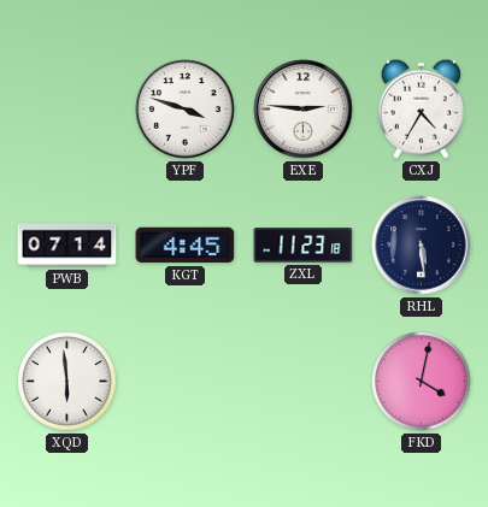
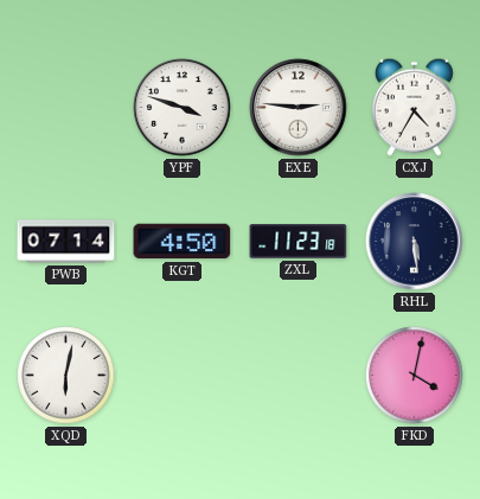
KGT: 4:45 -> 4:50 (183, 242)
XQD: 5:59 -> 6:02 (66, 376)
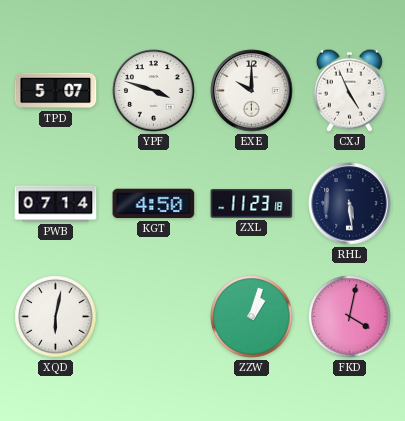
TPD: none -> 5:07 (56, 91)
EXE: 2:46 -> 10:00 (252, 91)
CXJ: 4:35 -> 4:56 (349, 90)
ZZW: none -> 1:03 (252, 317)
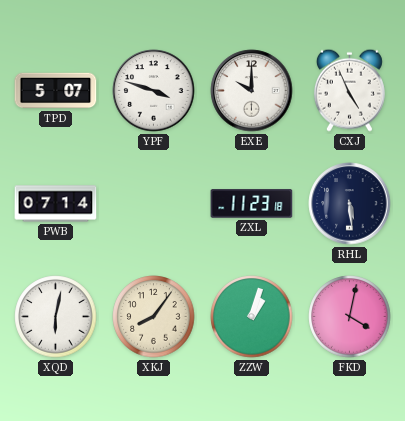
KGT: 4:50 -> none (154, 204)
XKJ: none -> 8:06 (154, 317)
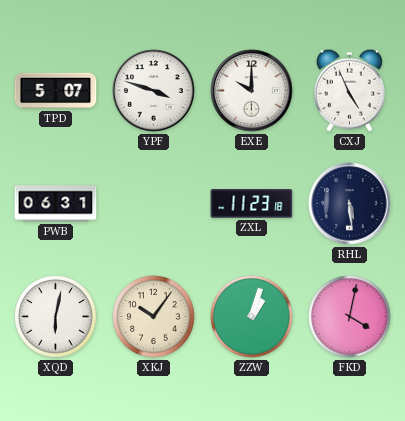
PWB: 07:14 -> 06:31 (56, 204)
XKJ: 8:06 -> 10:06 (154, 317)
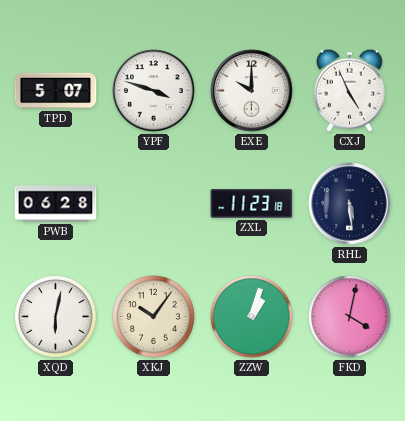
PWB: 06:31 -> 06:28 (56, 204)
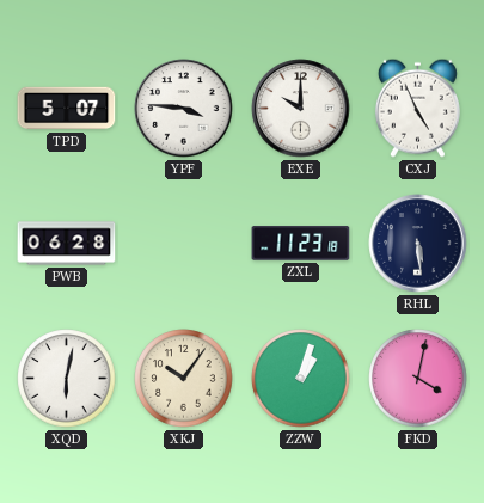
YPF: 3:48 -> 3:46 (184, 109)
